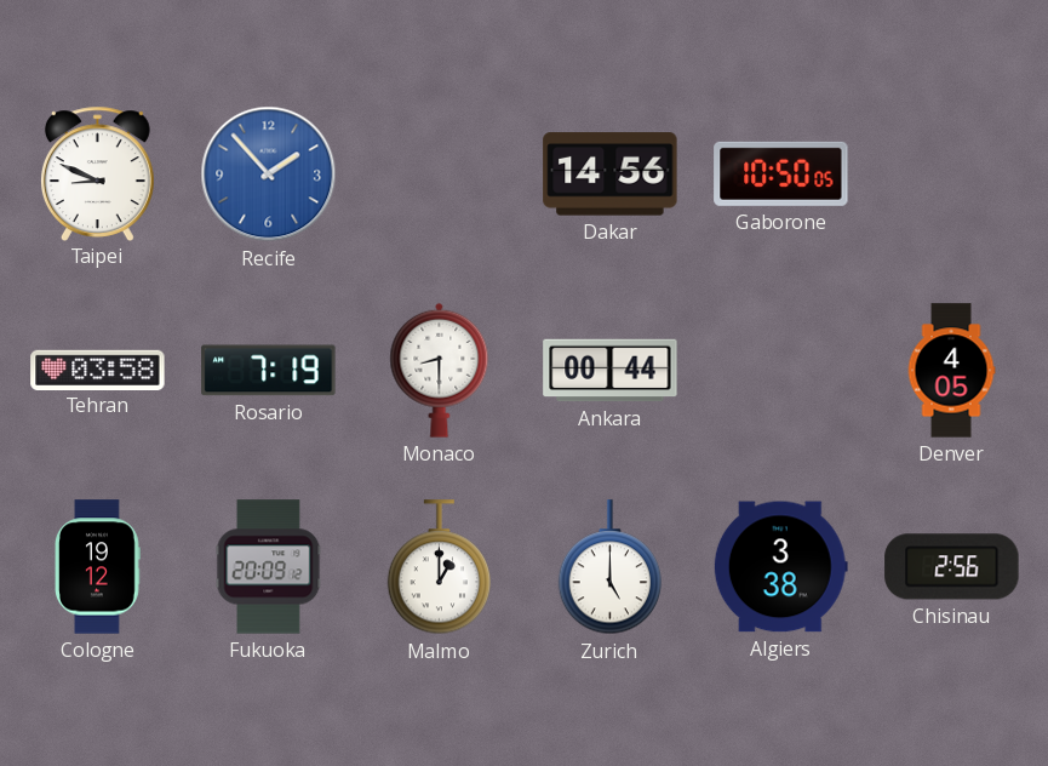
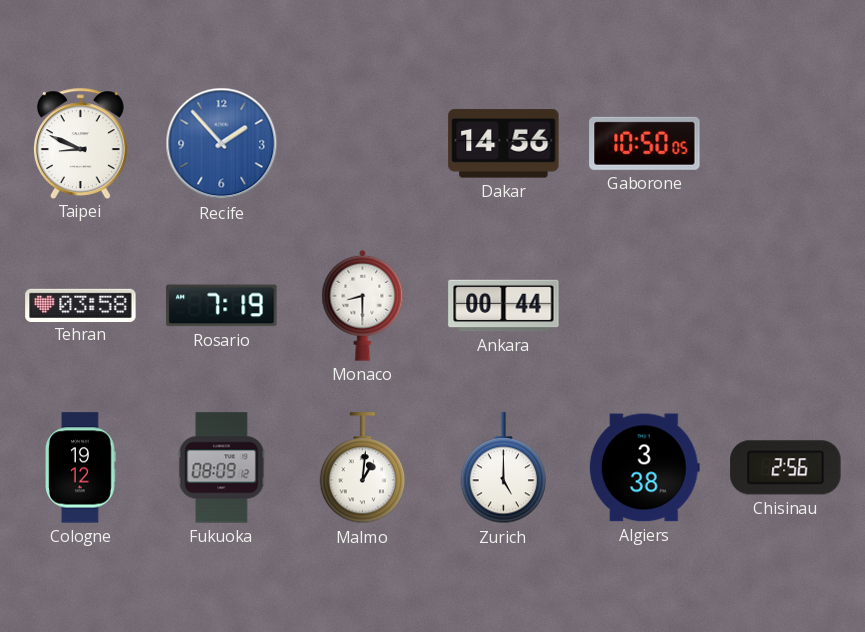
Denver: 4:05 -> none (951, 371)
Fukuoka: 20:09 -> 08:09 (222, 468)
Malmo: 1:00 -> 1:01 (363, 468)
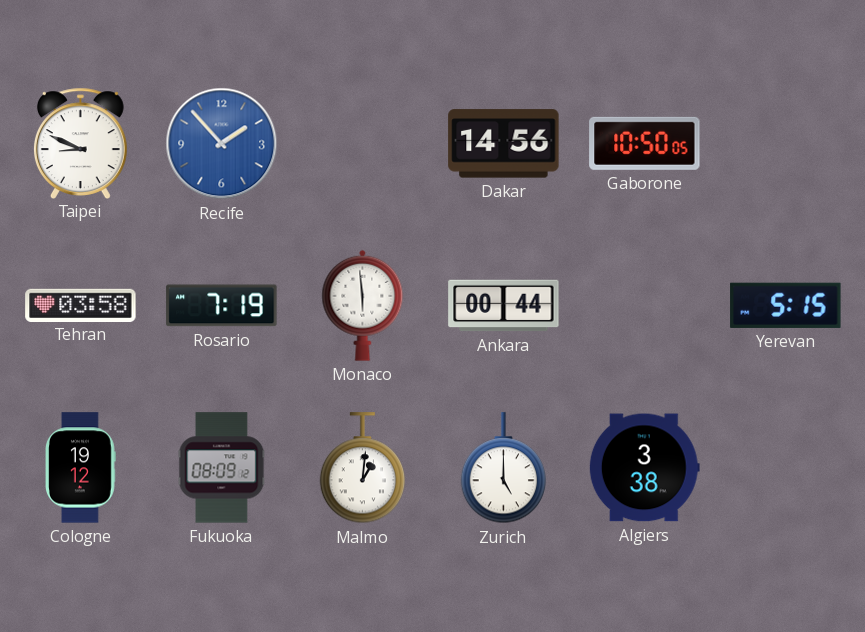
Monaco: 8:30 -> 5:59 (363, 305)
Yerevan: none -> 5:15 (786, 305)
Chisinau: 2:56 -> none (786, 468)
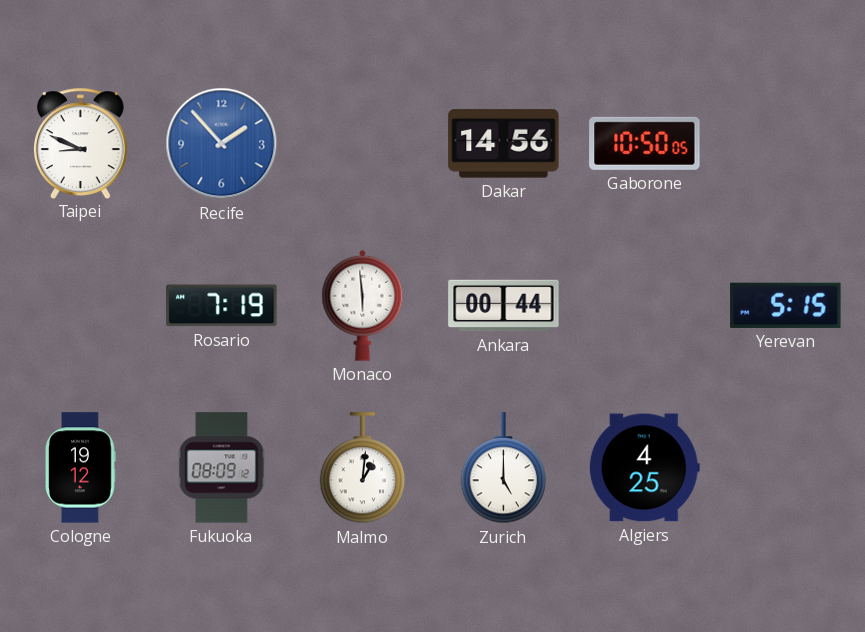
Tehran: 03:58 -> none (81, 305)
Algiers: 3:38 -> 4:25 (644, 468)
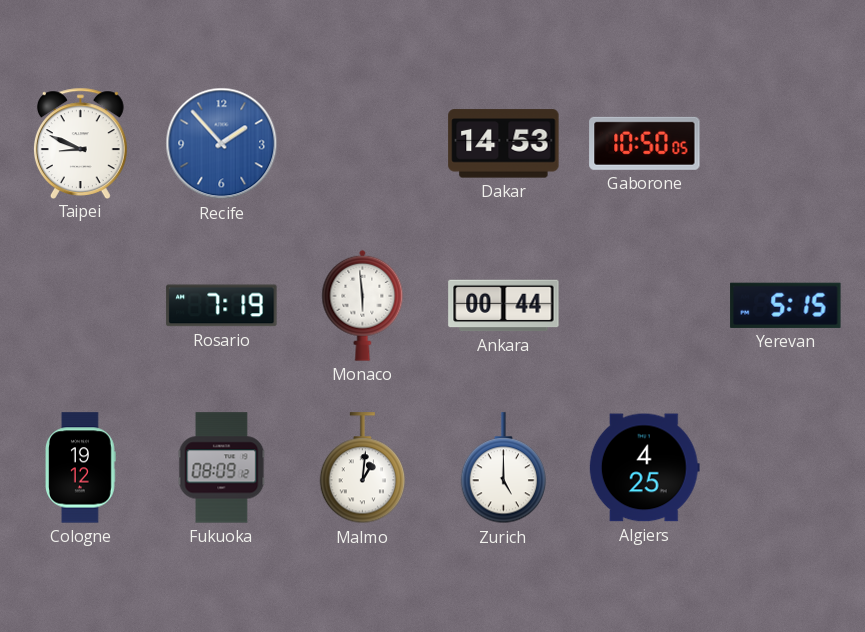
Dakar: 14:56 -> 14:53 (504, 144)
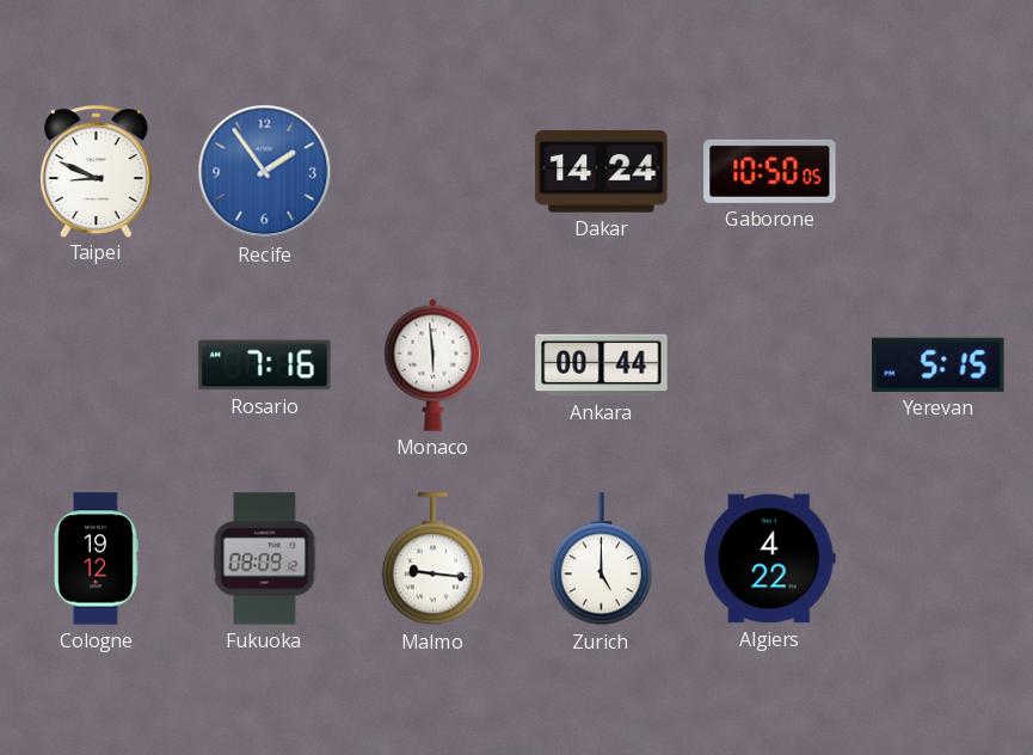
Recife: 1:53 -> 1:54 (265, 172)
Dakar: 14:53 -> 14:24 (602, 172)
Rosario: 7:19 -> 7:16 (265, 366)
Malmo: 1:01 -> 9:16 (434, 559)
Algiers: 4:25 -> 4:22 (769, 559)
